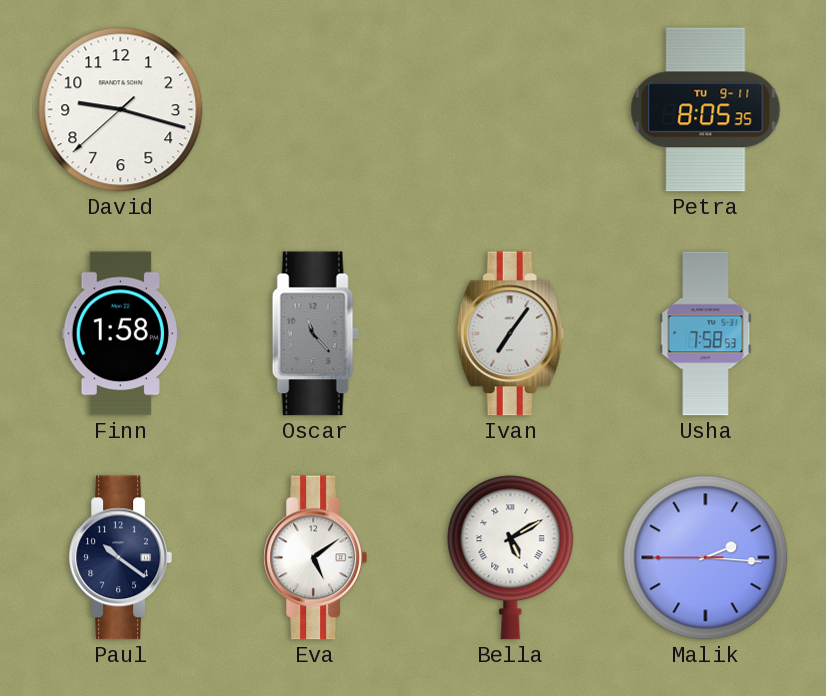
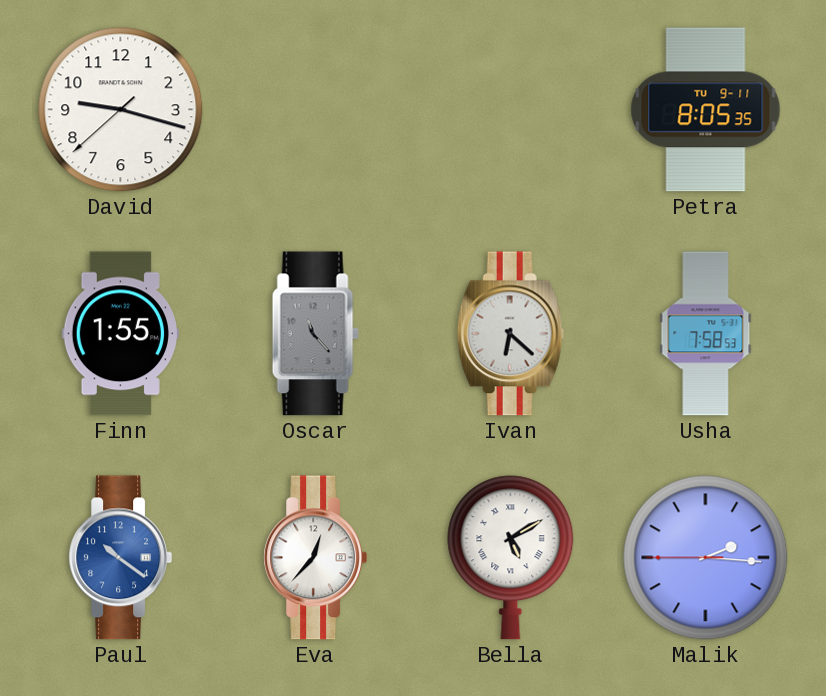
Finn: 1:58 -> 1:55 (120, 334)
Ivan: 7:06 -> 6:22 (510, 334)
Paul dial: navy -> blue (120, 558)
Eva: 5:09 -> 12:37 (315, 558)
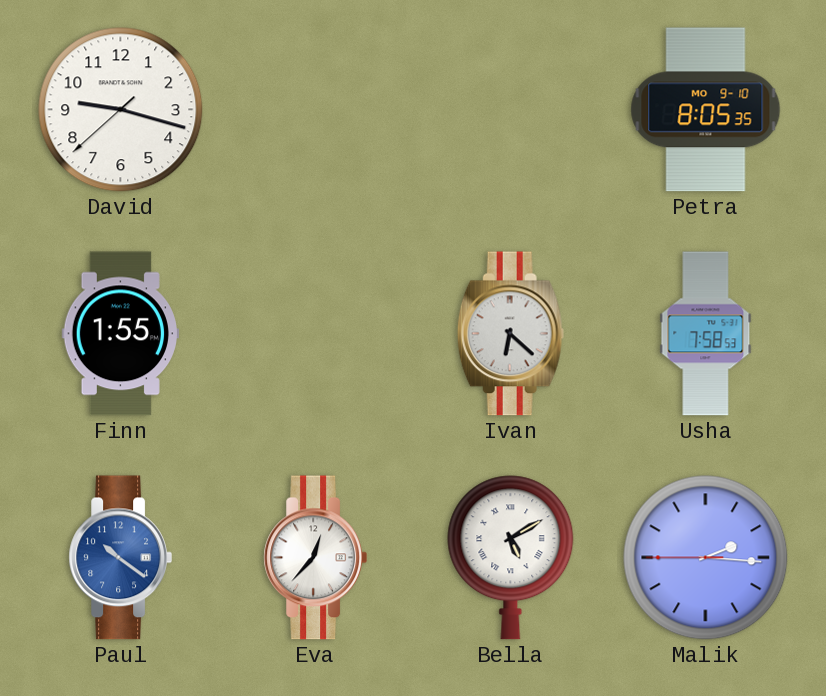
Petra date: TU 9-11 -> MO 9-10 (706, 110)
Oscar: 11:23 -> none (315, 334)
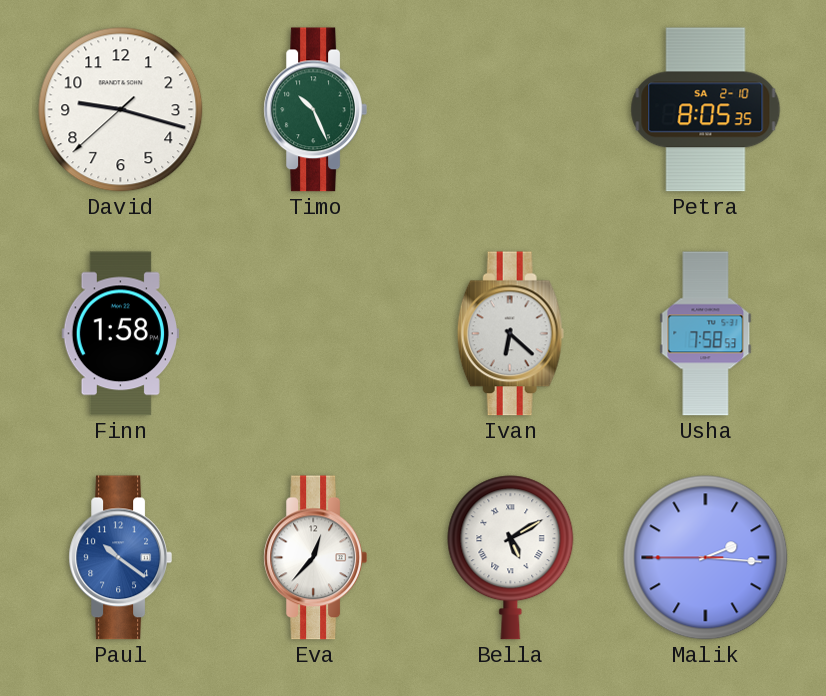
Timo: none -> 10:26 (315, 110)
Petra date: MO 9-10 -> SA 2-10 (706, 110)
Finn: 1:55 -> 1:58 (120, 334)
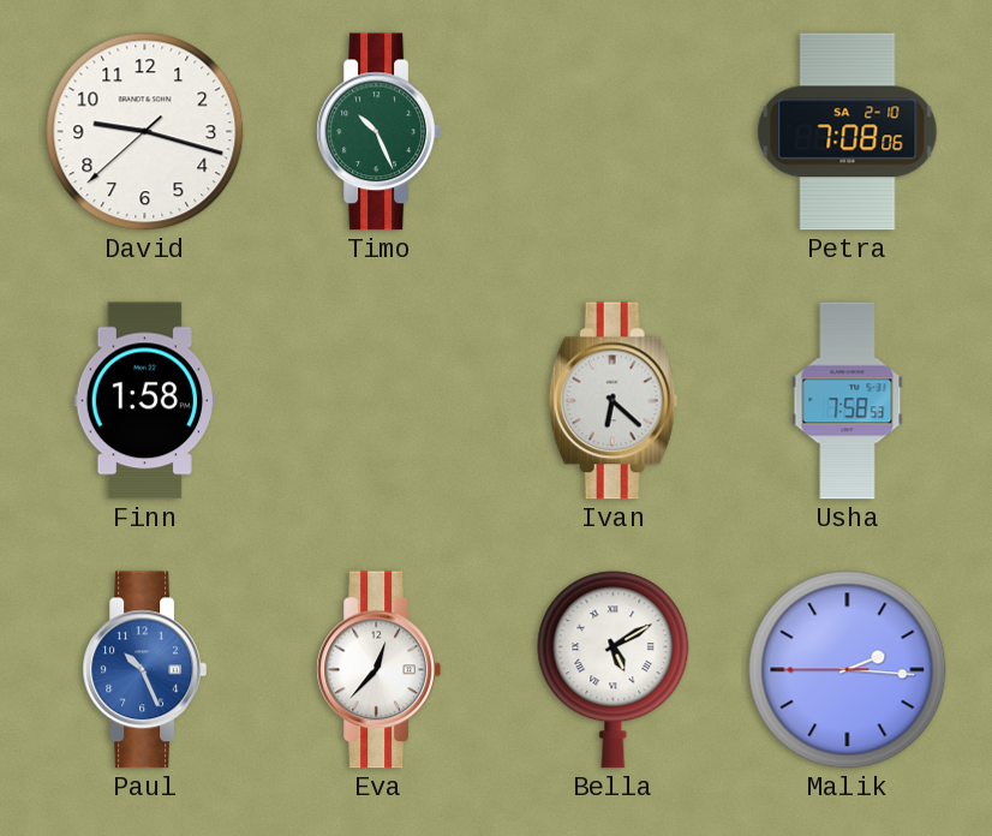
Petra: 8:05 -> 7:08 (848, 132)
Paul: 10:21 -> 10:26 (144, 670)
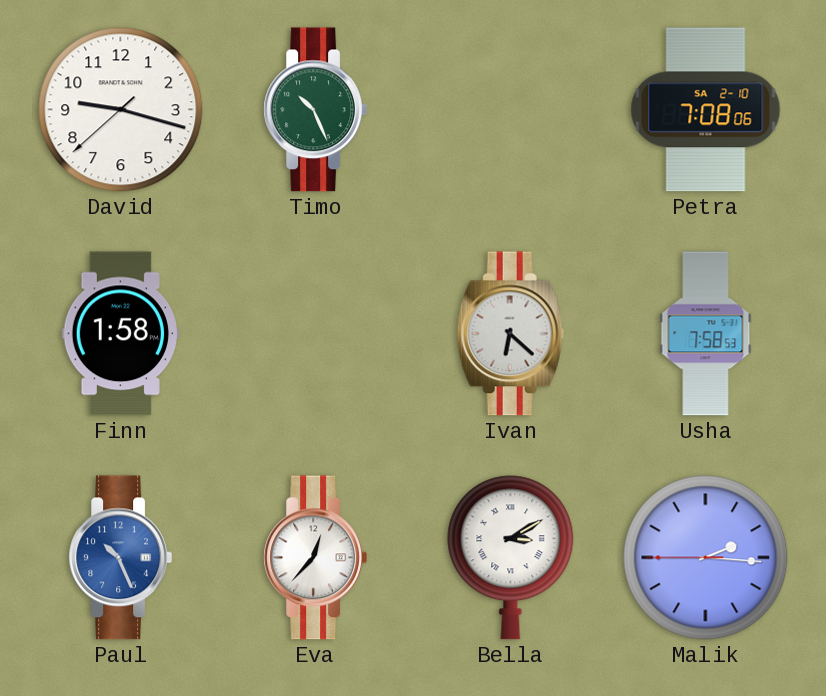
Bella: 5:10 -> 3:10 (511, 558)
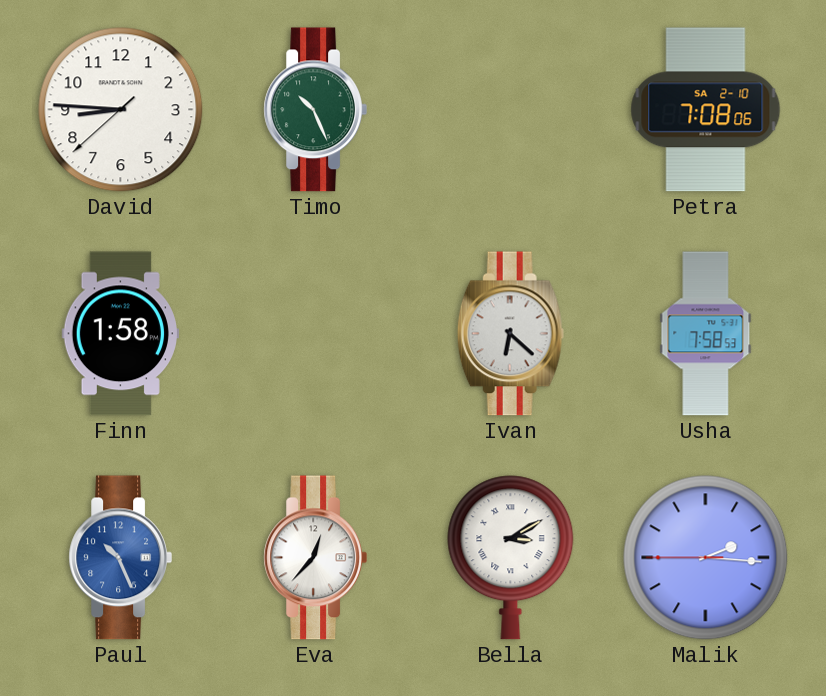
David: 9:17 -> 8:45 (121, 110)
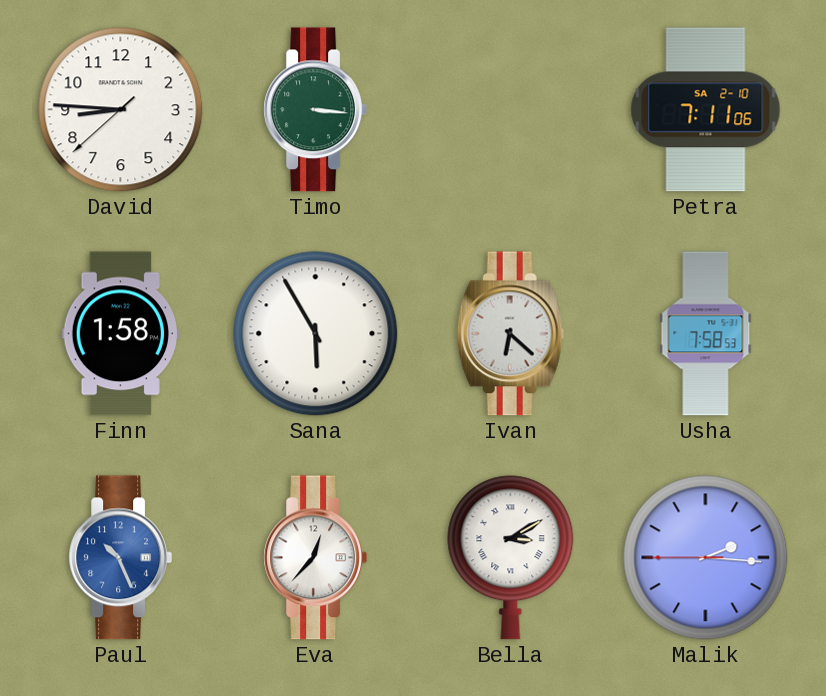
Timo: 10:26 -> 3:16 (315, 110)
Petra: 7:08 -> 7:11 (706, 110)
Sana: none -> 5:55 (316, 334)
